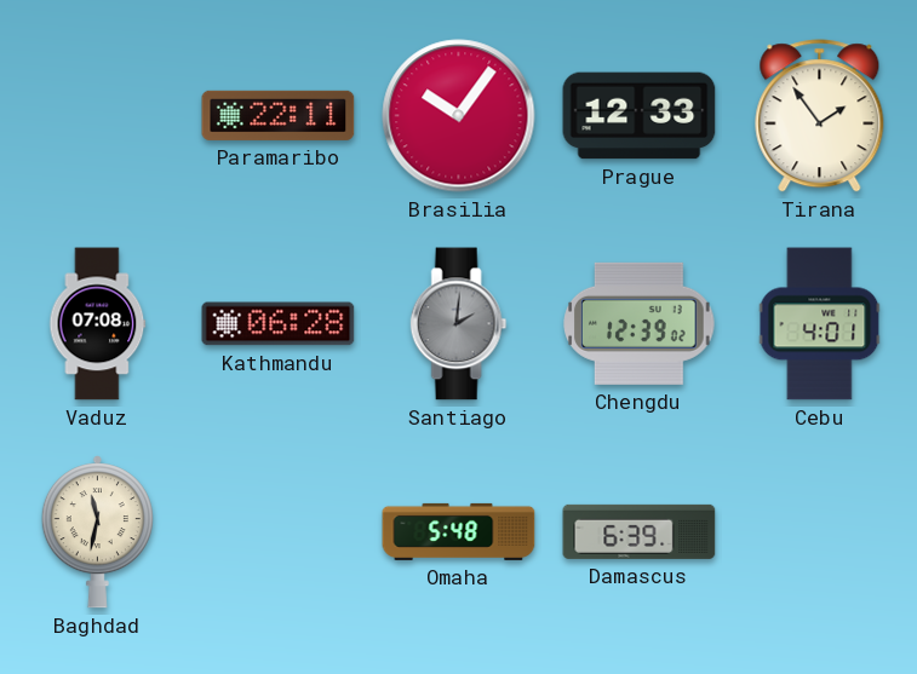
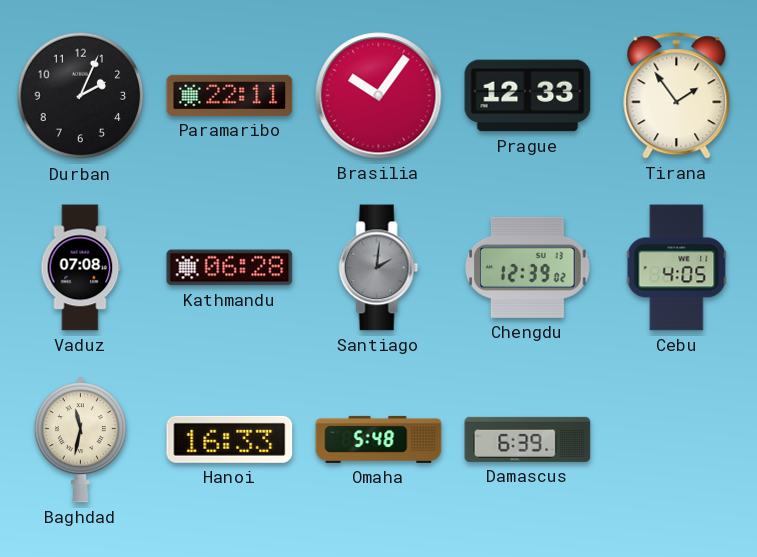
Durban: none -> 2:04 (81, 96)
Cebu: 4:01 -> 4:05 (677, 268)
Hanoi: none -> 16:33 (230, 439)
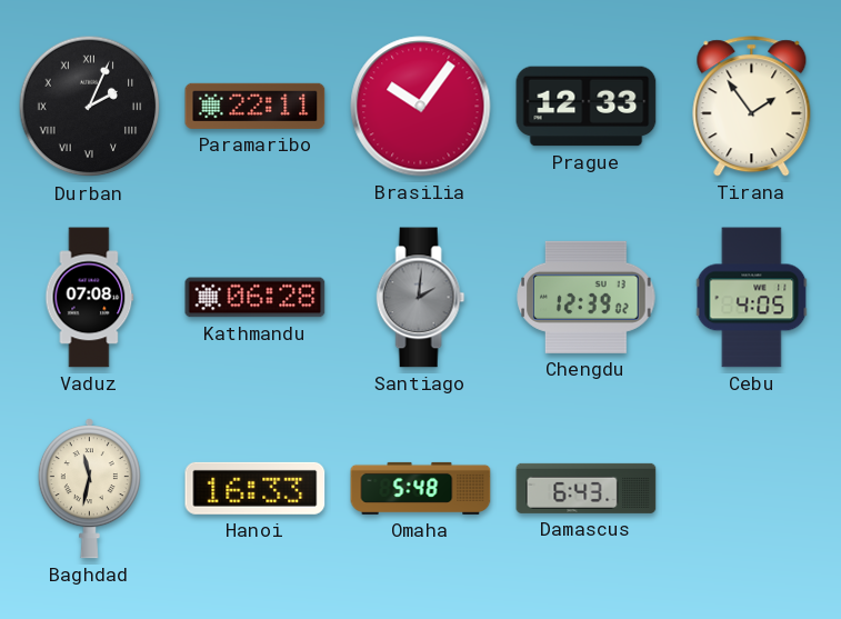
Durban numerals: Arabic -> Roman (90, 107)
Damascus: 6:39 -> 6:43 (587, 488)
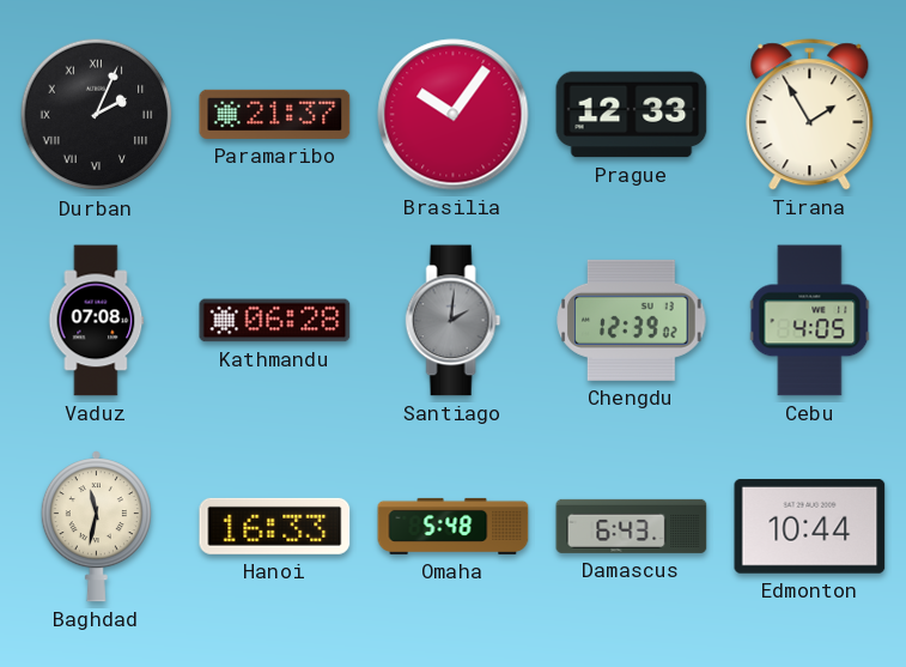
Paramaribo: 22:11 -> 21:37 (275, 114)
Tirana: 1:54 -> 1:55 (810, 115)
Edmonton: none -> 10:44 (810, 526)
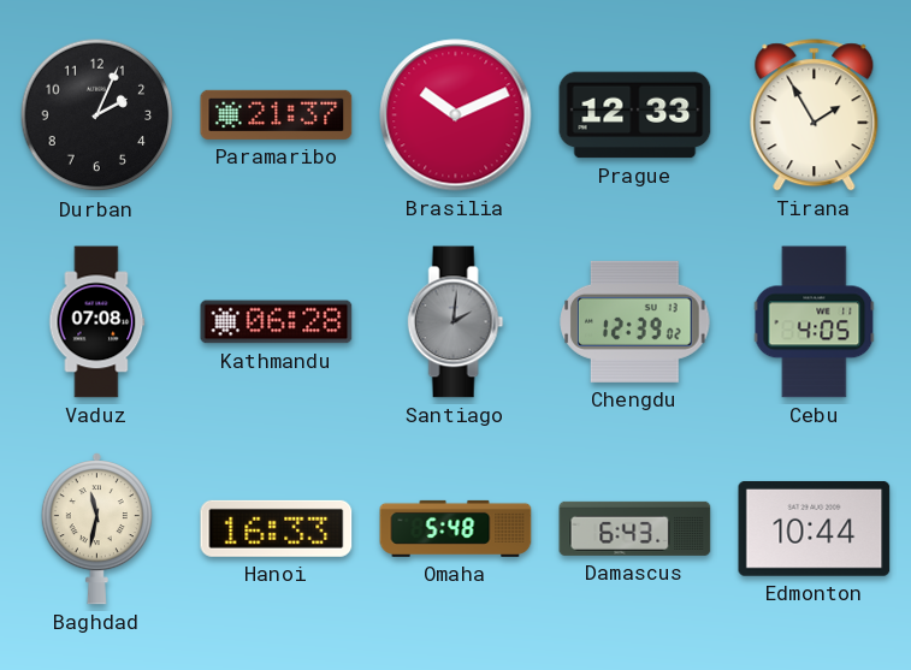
Durban numerals: Roman -> Arabic (97, 115)
Brasilia: 10:06 -> 10:11 (456, 115)
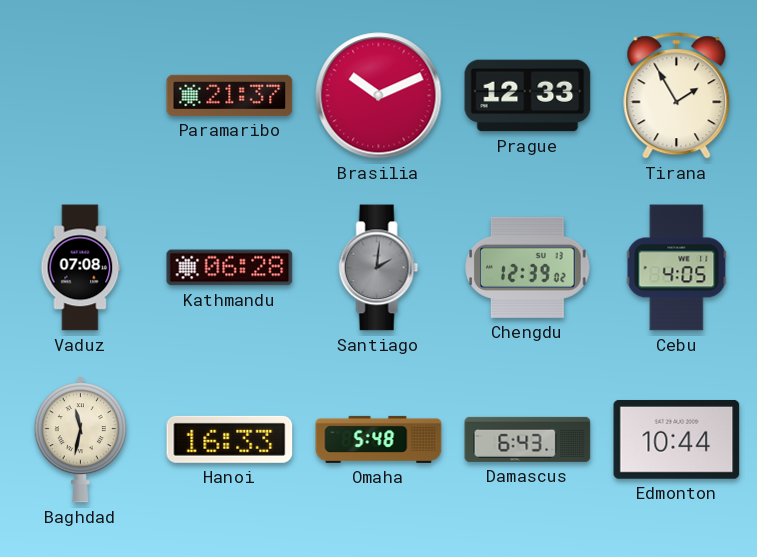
Durban: 2:04 -> none (97, 115)
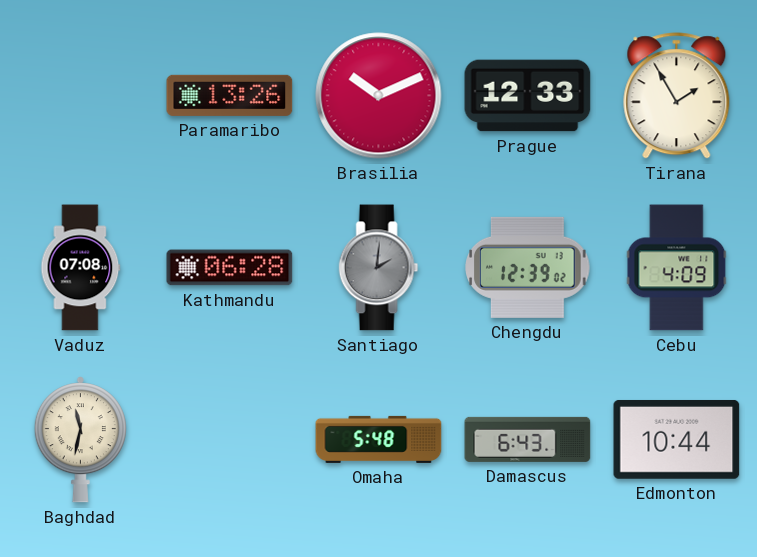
Paramaribo: 21:37 -> 13:26 (230, 95)
Cebu: 4:05 -> 4:09 (677, 268)
Hanoi: 16:33 -> none (230, 439)
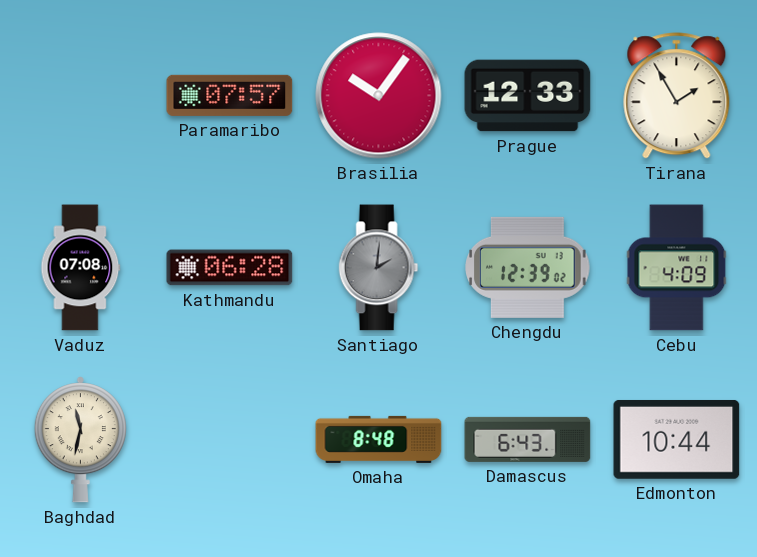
Paramaribo: 13:26 -> 07:57 (230, 95)
Brasilia: 10:11 -> 10:06 (379, 96)
Omaha: 5:48 -> 8:48 (379, 439)
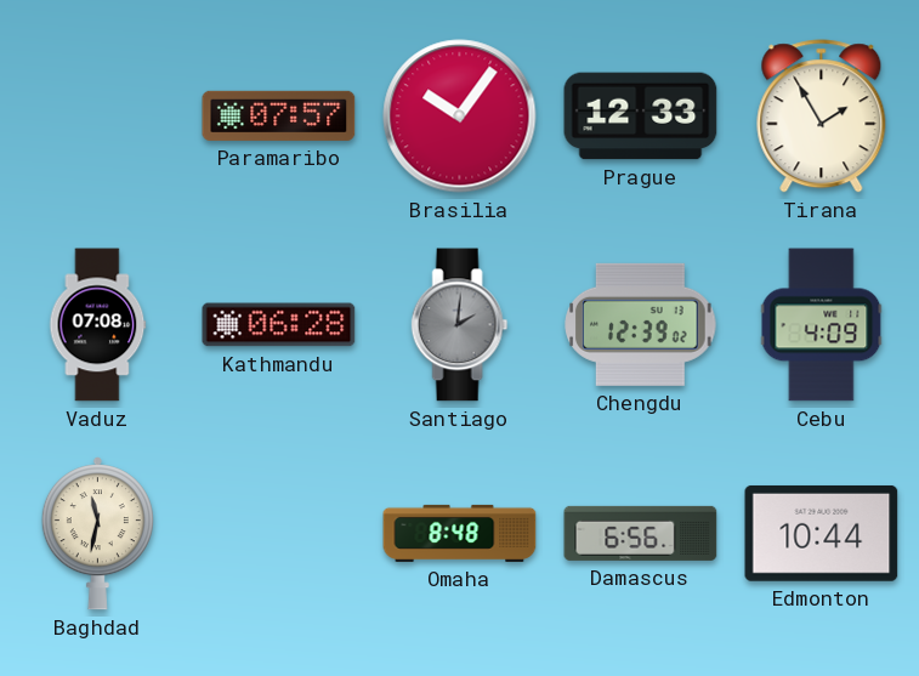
Damascus: 6:43 -> 6:56 (641, 533)
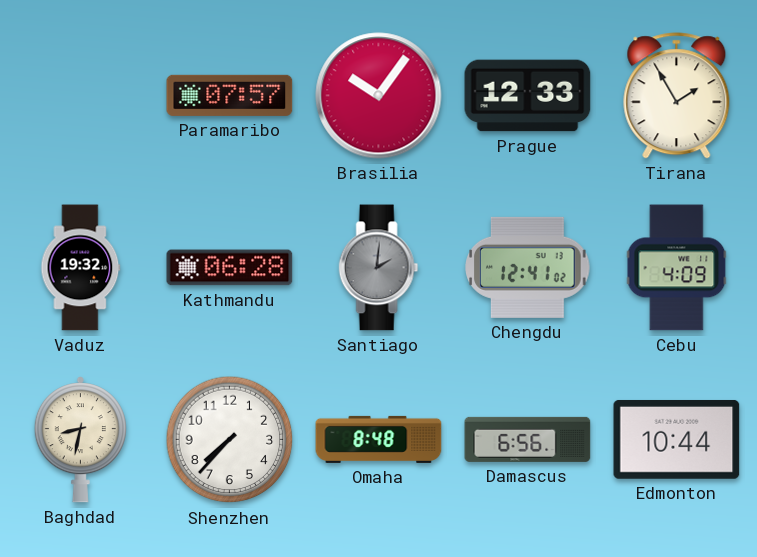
Vaduz: 07:08 -> 19:32 (81, 268)
Chengdu: 12:39 -> 12:41 (528, 267)
Baghdad: 11:32 -> 8:32 (80, 440)
Shenzhen: none -> 7:37 (230, 440)
